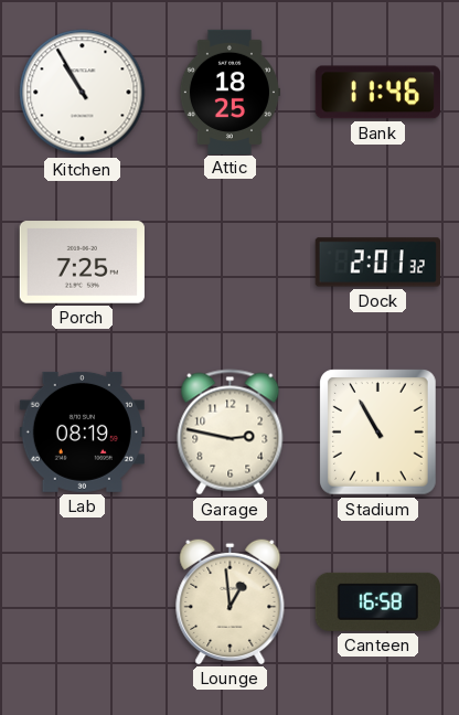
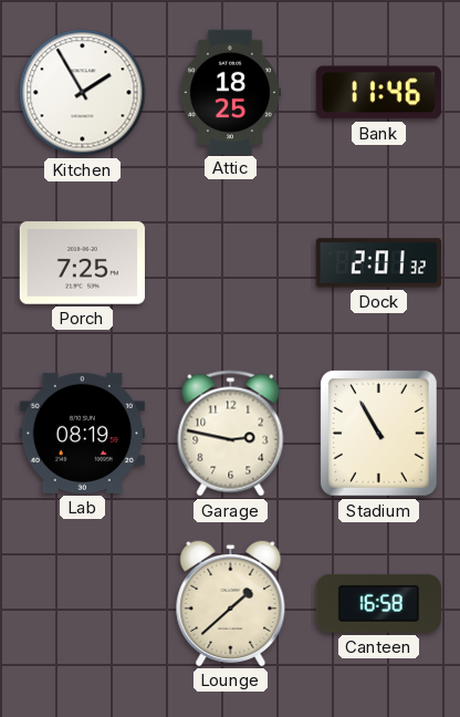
Kitchen: 10:55 -> 1:55 (83, 93)
Lounge: 12:59 -> 1:38 (231, 603)
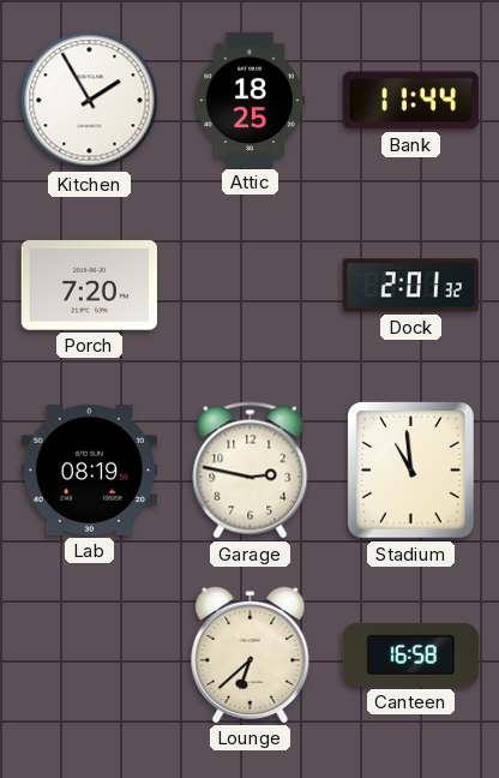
Bank: 11:46 -> 11:44 (410, 101)
Porch: 7:25 -> 7:20 (89, 286)
Stadium: 10:55 -> 10:59 (411, 471)
Lounge: 1:38 -> 6:38 (251, 654)
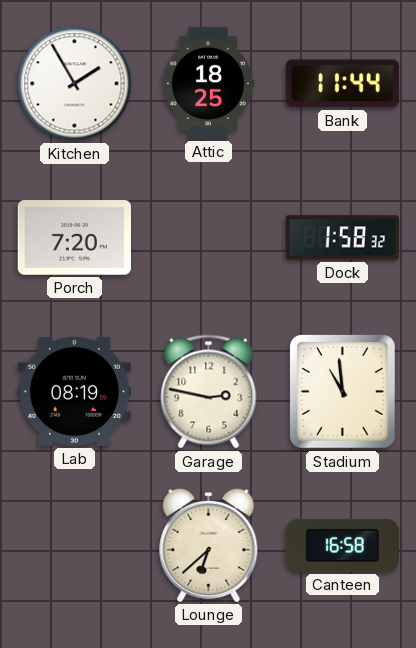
Dock: 2:01 -> 1:58 (342, 238)
